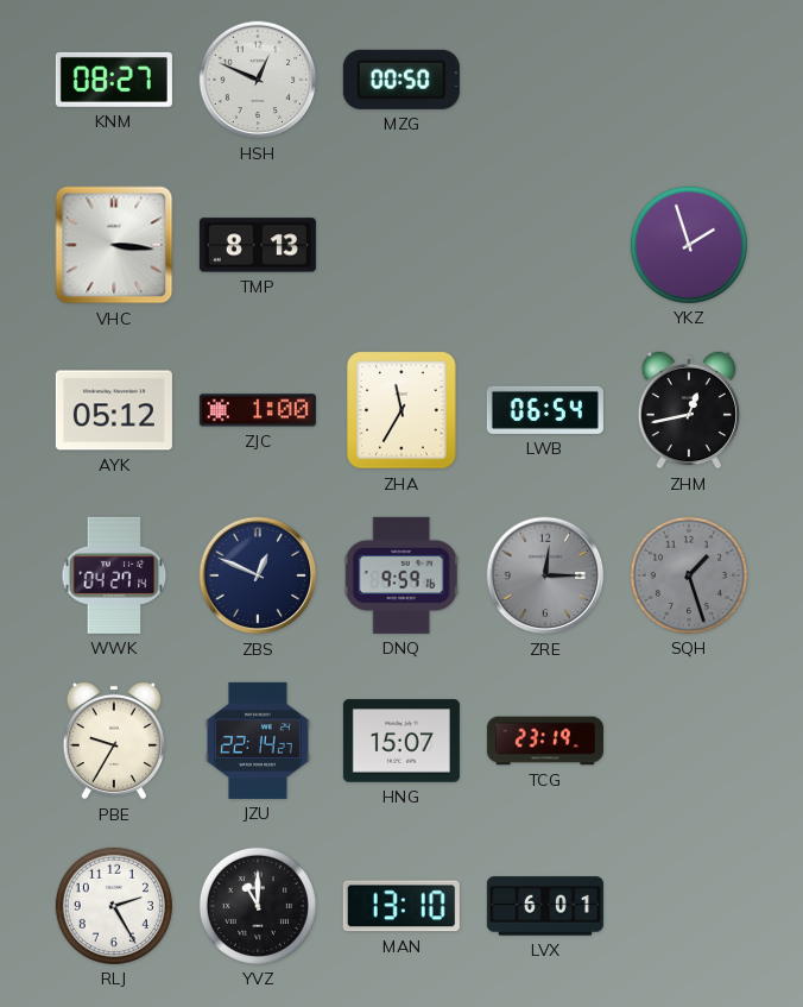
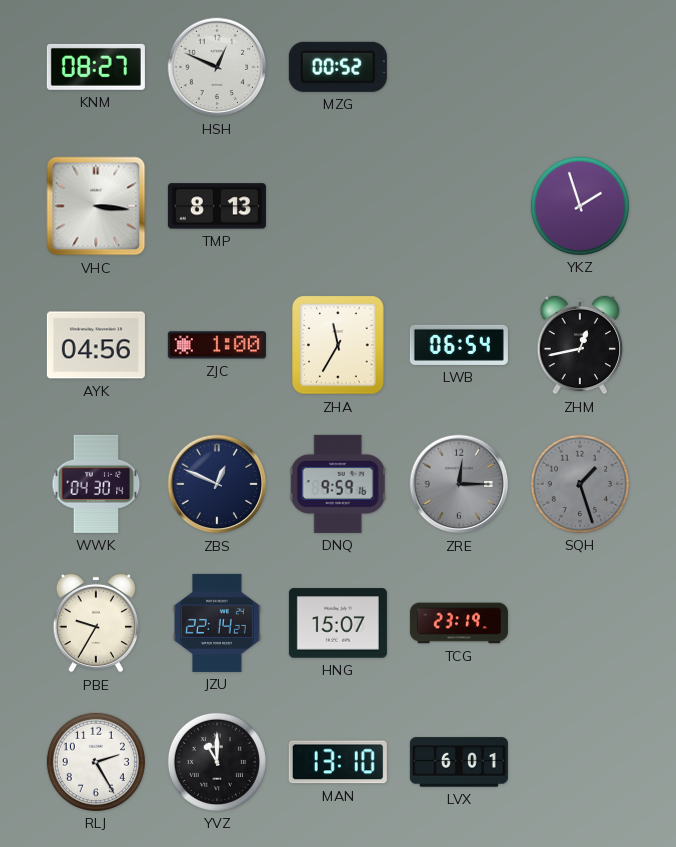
MZG: 00:50 -> 00:52 (338, 67)
AYK: 05:12 -> 04:56 (96, 345)
WWK: 04:27 -> 04:30 (96, 484)
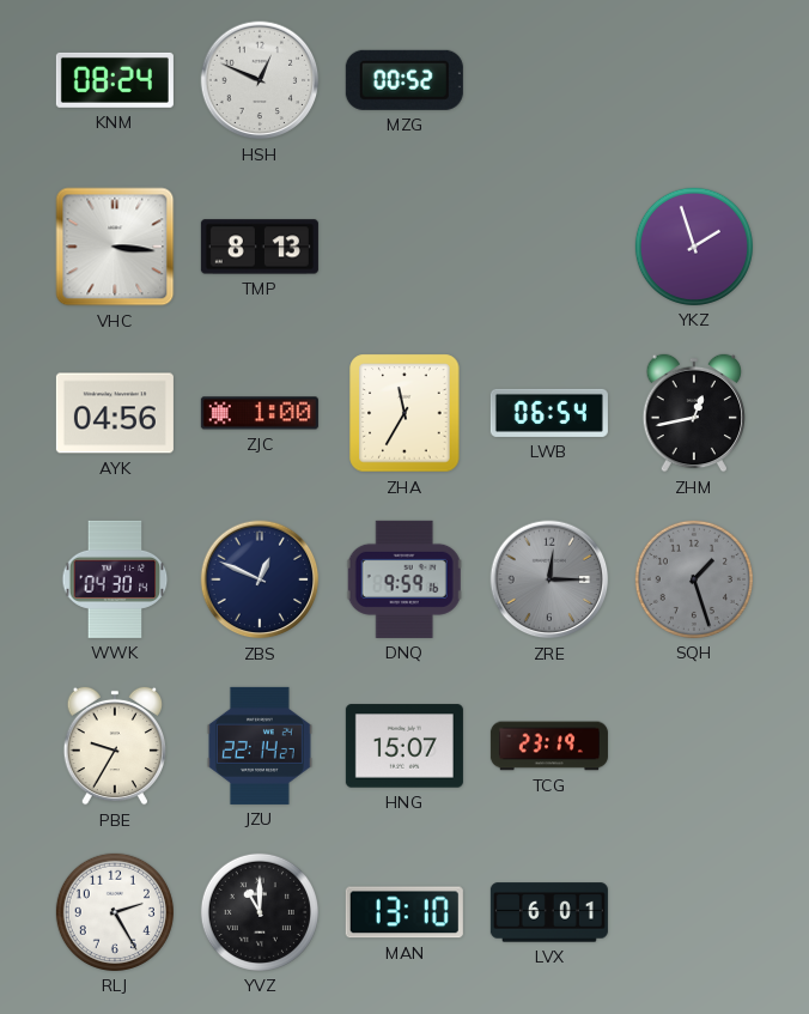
KNM: 08:27 -> 08:24 (115, 80)
